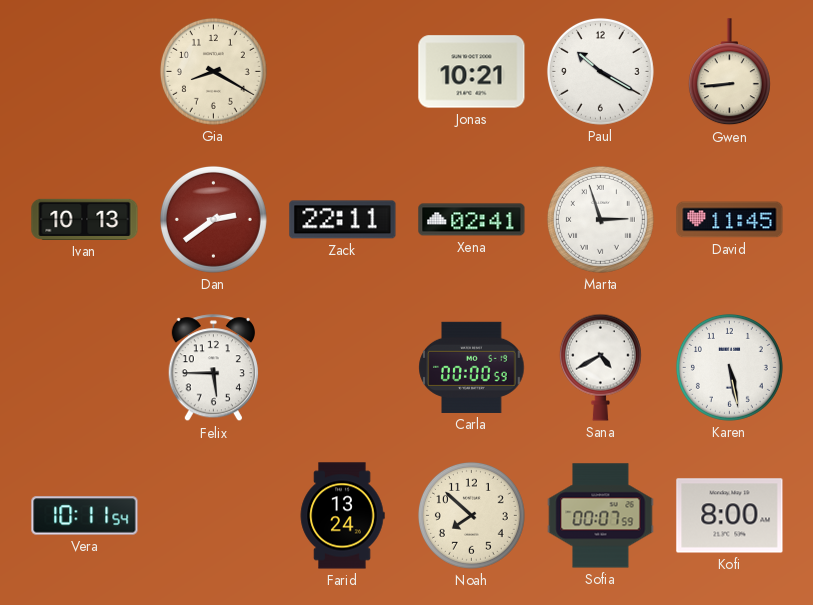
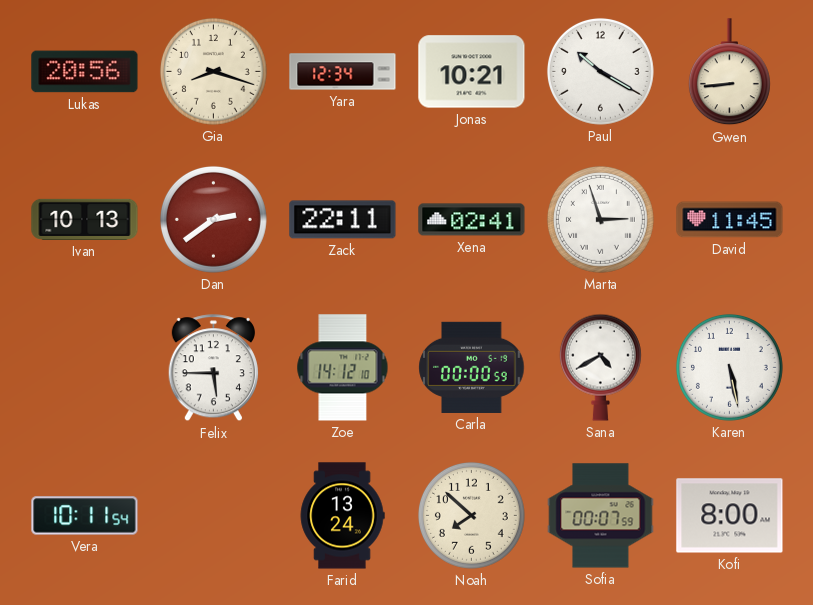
Lukas: none -> 20:56 (85, 72)
Gia: 8:20 -> 8:18 (213, 71)
Yara: none -> 12:34 (343, 72)
Zoe: none -> 14:12 (343, 368)
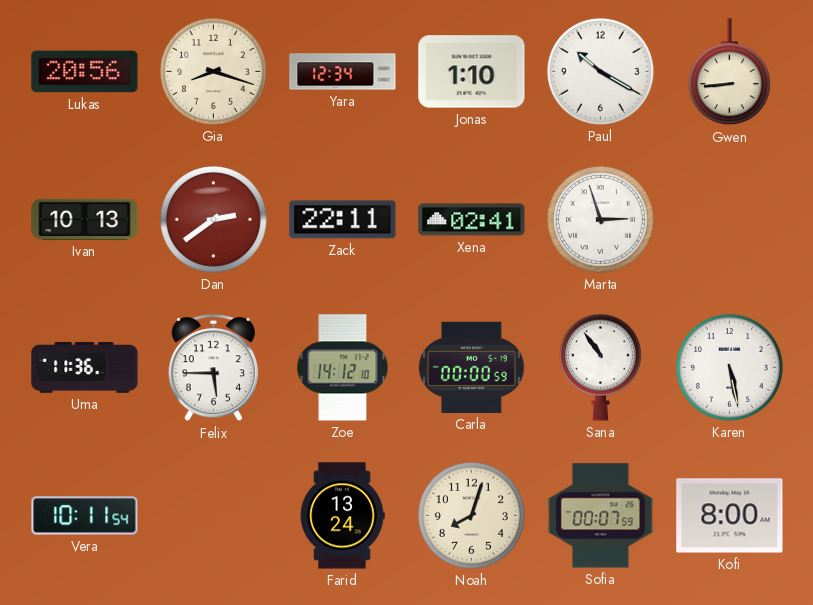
Jonas: 10:21 -> 1:10 (472, 72)
David: 11:45 -> none (730, 220)
Uma: none -> 11:36 (85, 368)
Sana: 4:40 -> 10:54 (600, 367)
Noah: 7:52 -> 8:03 (471, 515)
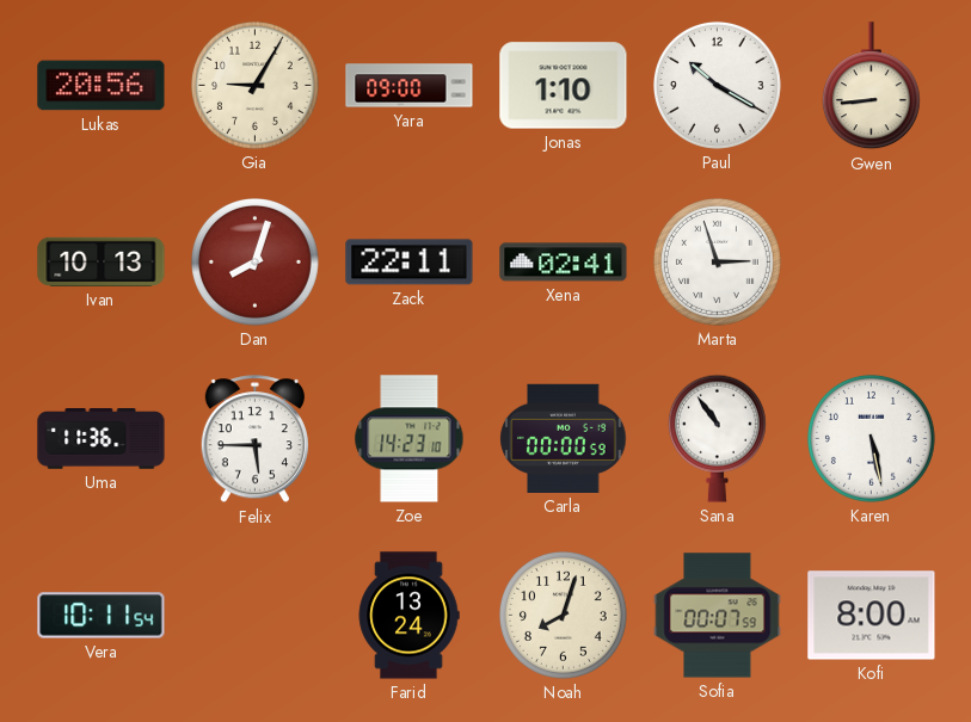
Gia: 8:18 -> 9:05 (254, 85)
Yara: 12:34 -> 09:00 (410, 86)
Dan: 2:39 -> 8:03 (254, 261)
Zoe: 14:12 -> 14:23 (410, 439)
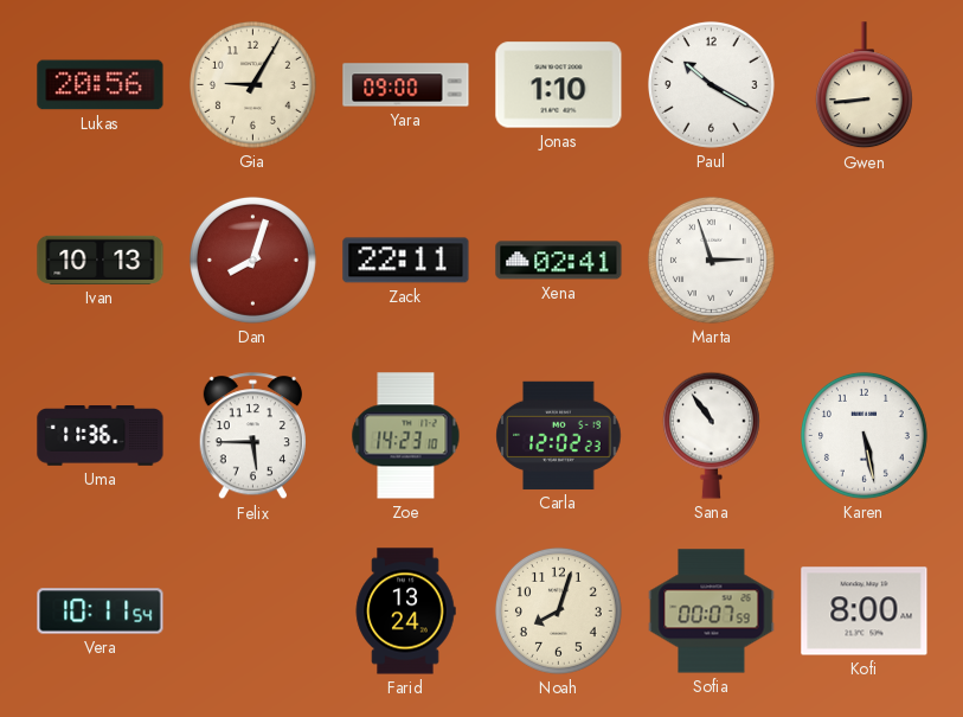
Carla: 00:00 -> 12:02 (559, 435)
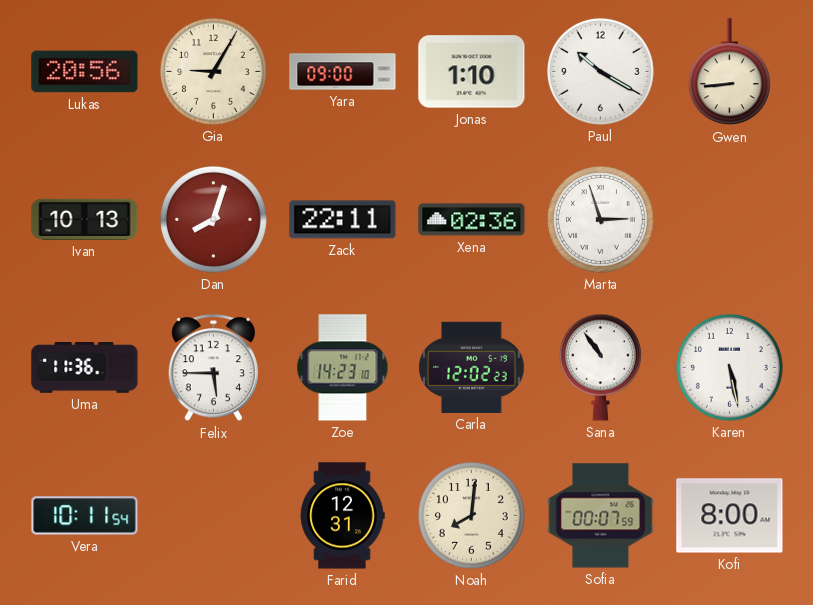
Xena: 02:41 -> 02:36 (472, 220)
Farid: 13:24 -> 12:31 (342, 516)
Noah: 8:03 -> 8:01 (471, 515)
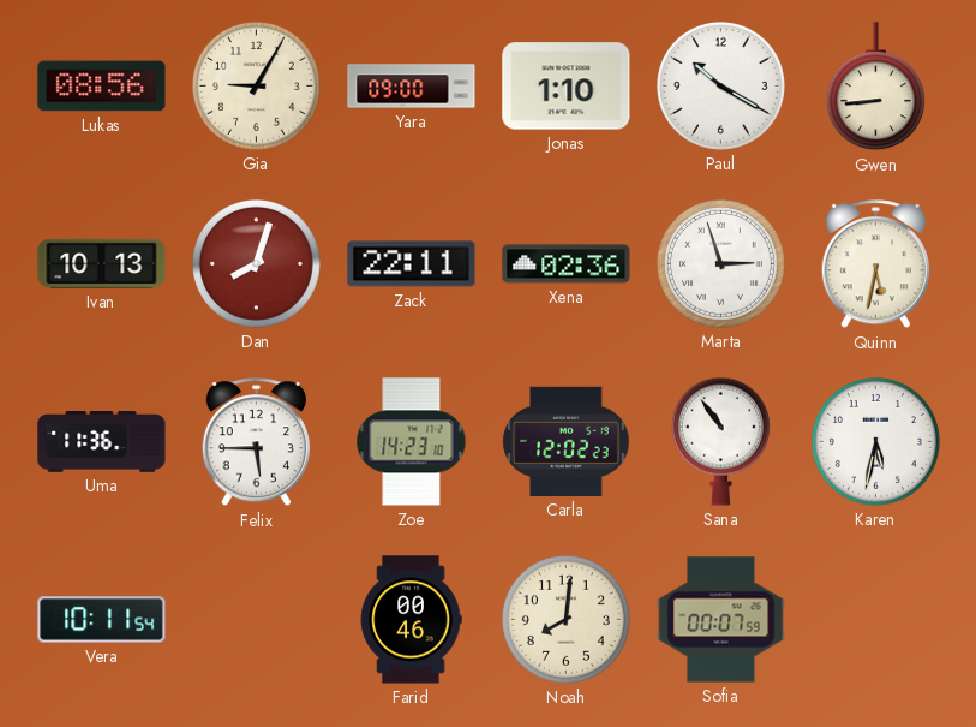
Lukas: 20:56 -> 08:56 (102, 87)
Quinn: none -> 5:32 (875, 264)
Karen: 5:28 -> 5:32 (875, 441)
Farid: 12:31 -> 00:46 (411, 620)
Kofi: 8:00 -> none (730, 516)
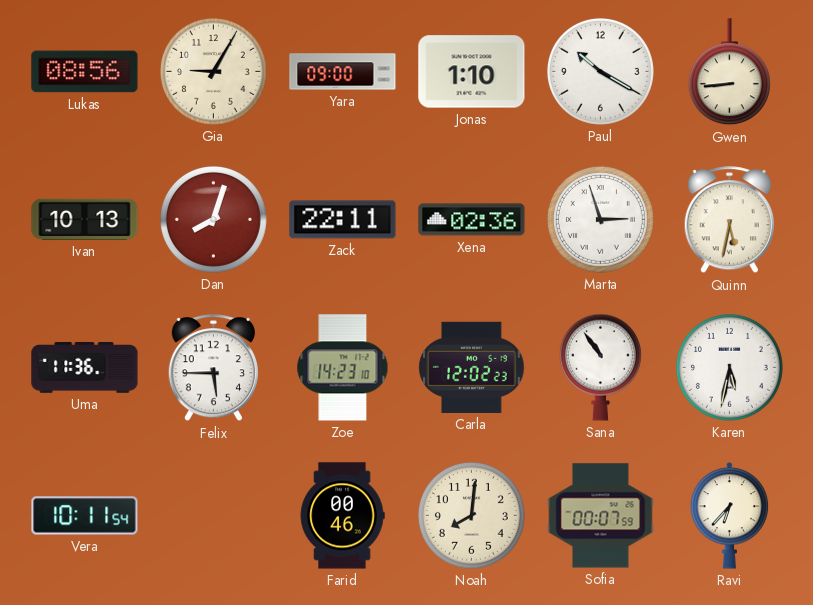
Ravi: none -> 6:37 (730, 516)
